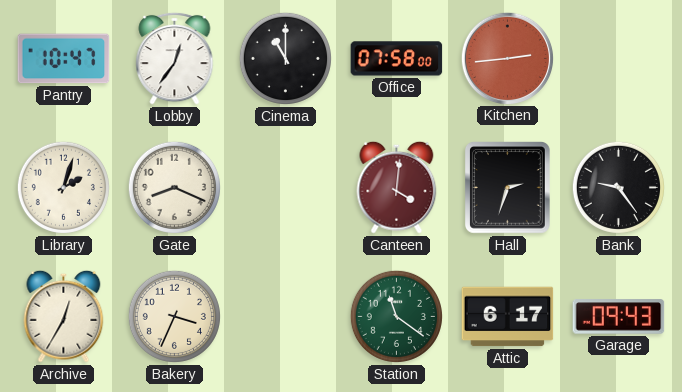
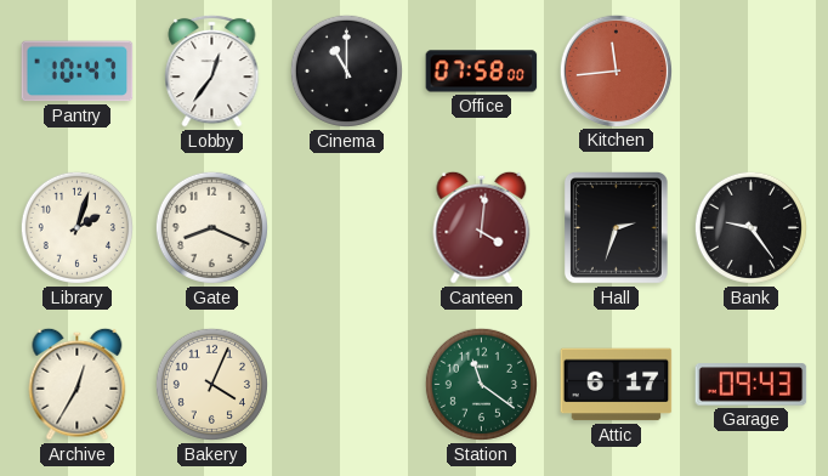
Kitchen: 2:44 -> 11:44 (616, 70)
Bakery: 3:34 -> 4:04 (211, 384)
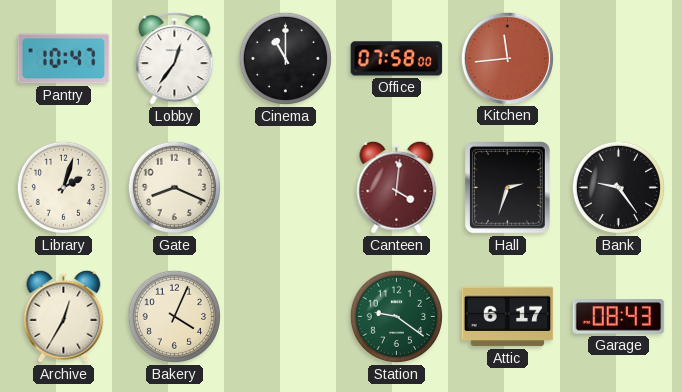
Station: 11:21 -> 9:21 (396, 316)
Garage: 09:43 -> 08:43 (619, 317)
